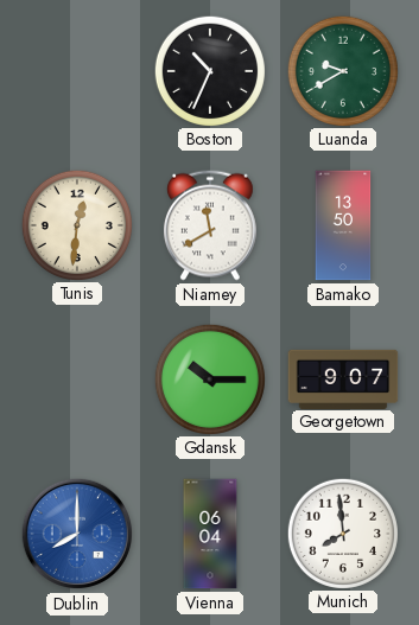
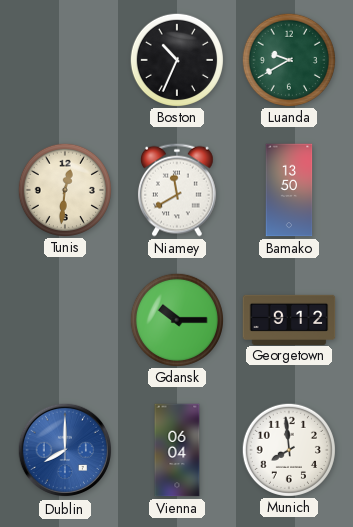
Georgetown: 9:07 -> 9:12 (289, 319)
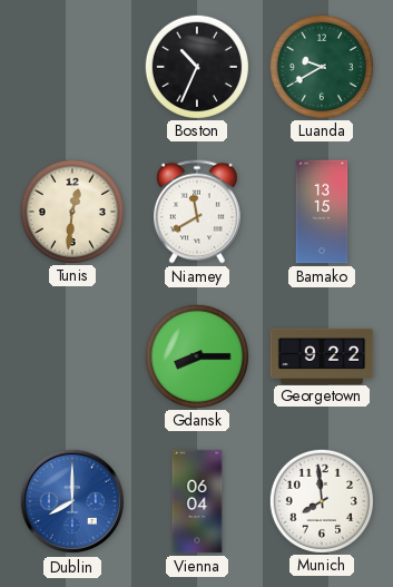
Bamako: 13:50 -> 13:15 (322, 212)
Gdansk: 10:15 -> 8:15 (196, 355)
Georgetown: 9:12 -> 9:22 (322, 355)
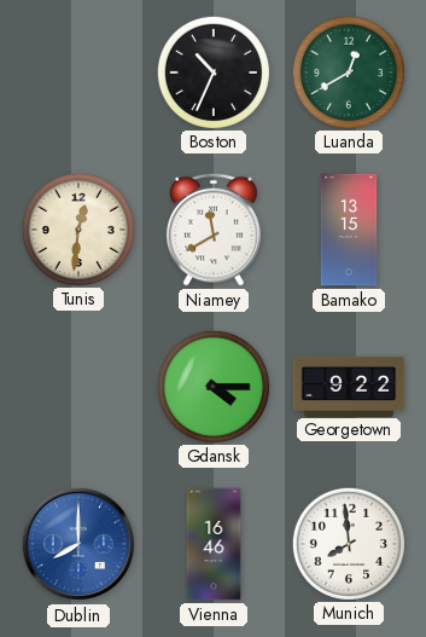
Luanda: 9:40 -> 12:40 (348, 71)
Gdansk: 8:15 -> 4:15 (212, 386)
Vienna: 06:04 -> 16:46 (214, 544)
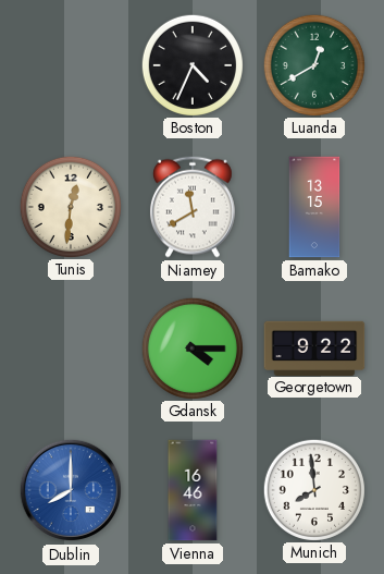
Boston: 10:34 -> 4:34 (191, 64)
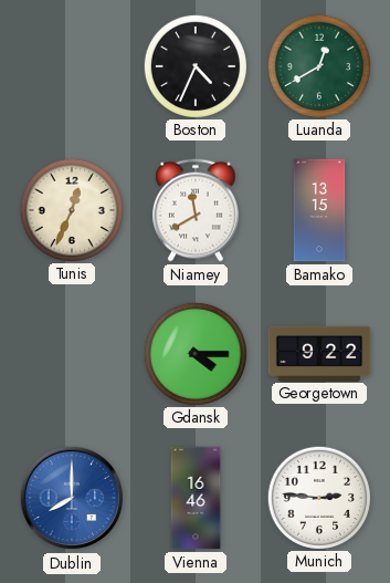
Tunis: 12:31 -> 12:34 (71, 209)
Munich: 7:59 -> 2:46 (318, 497)
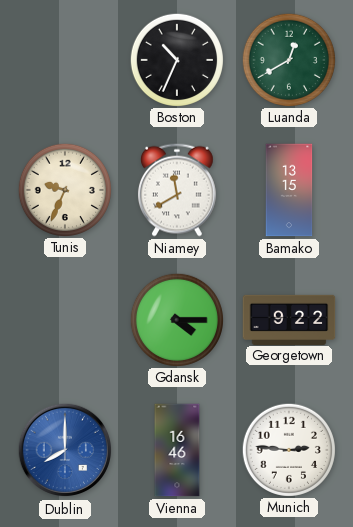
Boston: 4:34 -> 10:34 (176, 59)
Tunis: 12:34 -> 9:34 (64, 189)
